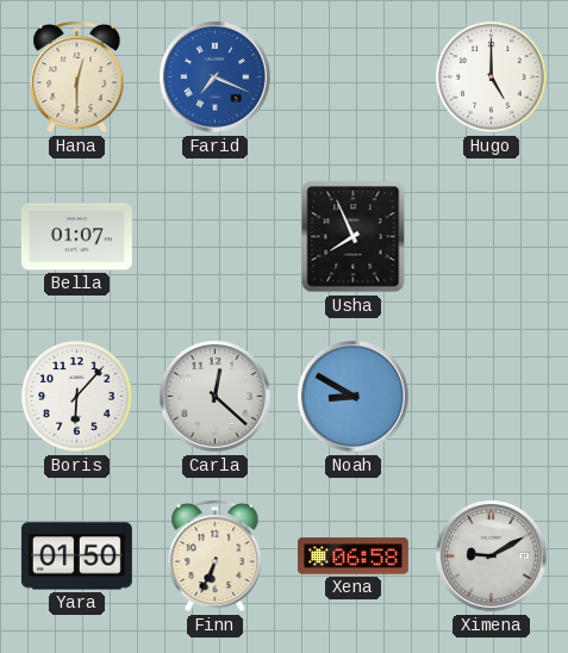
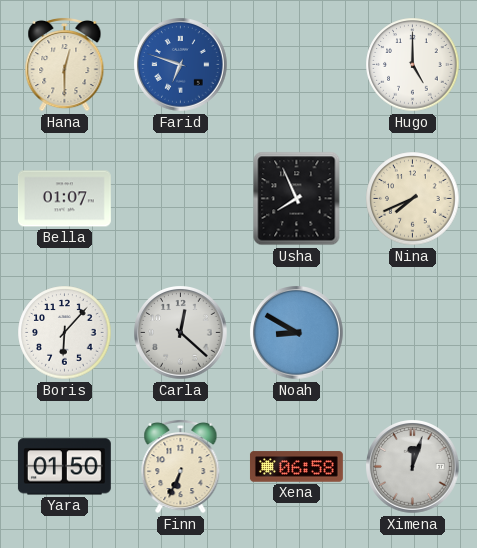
Farid: 7:19 -> 6:48 (181, 65)
Nina: none -> 7:41 (413, 199)
Ximena: 9:10 -> 12:03 (413, 467)
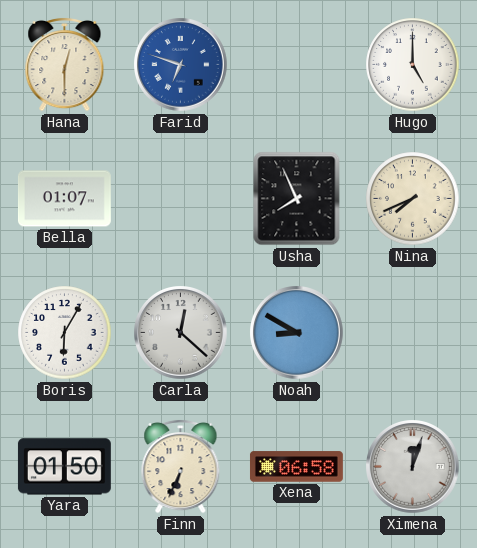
Boris: 6:07 -> 6:05 (65, 333)
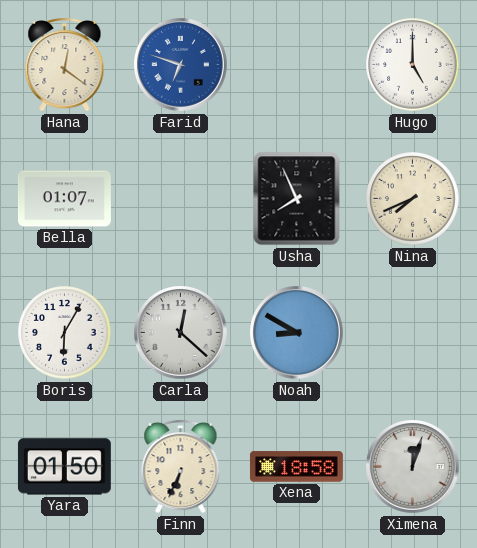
Hana: 12:30 -> 12:21 (65, 64)
Xena: 06:58 -> 18:58 (296, 467)
